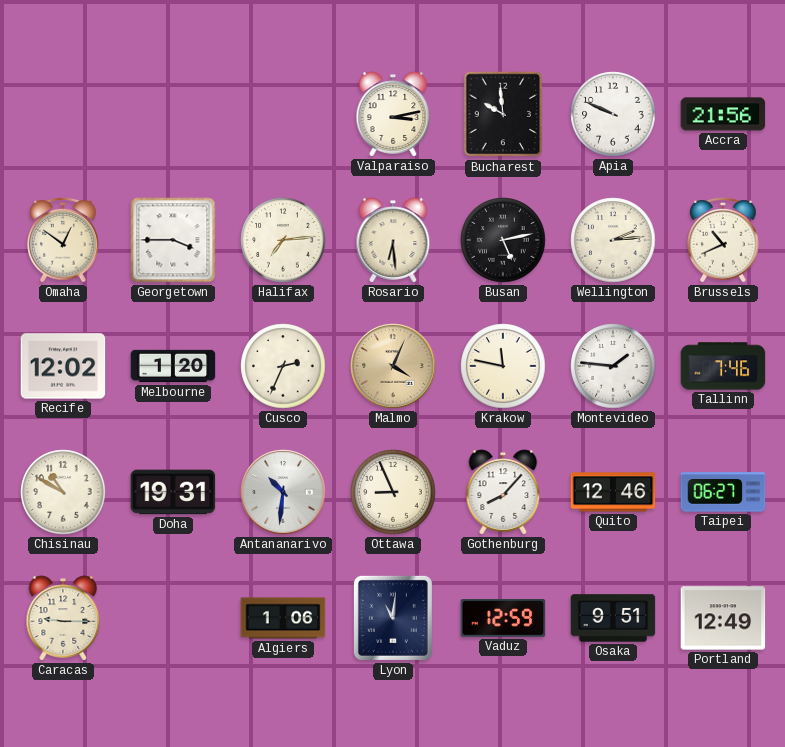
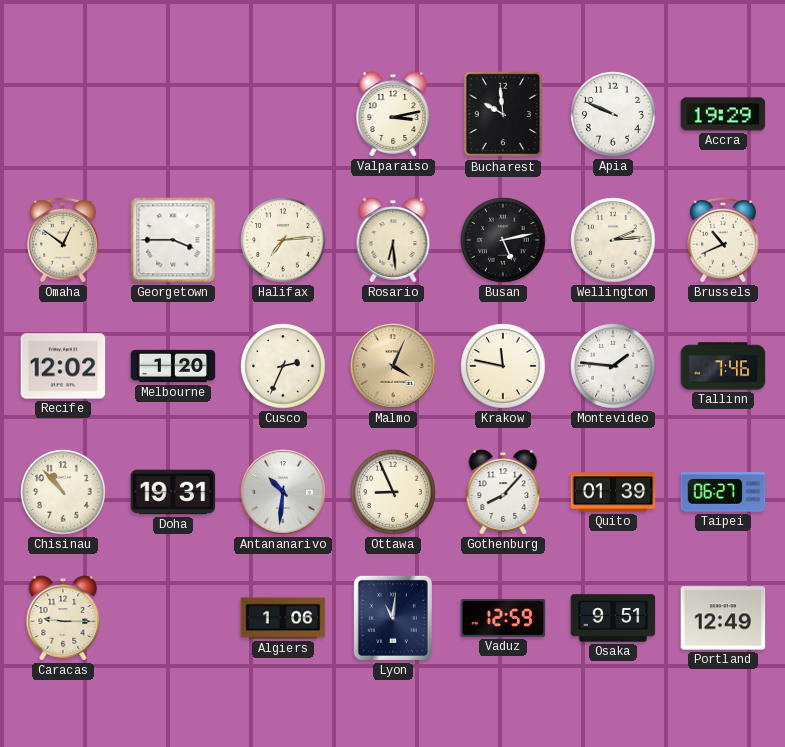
Accra: 21:56 -> 19:29 (723, 114)
Chisinau: 10:50 -> 10:53 (63, 492)
Quito: 12:46 -> 01:39 (613, 492)
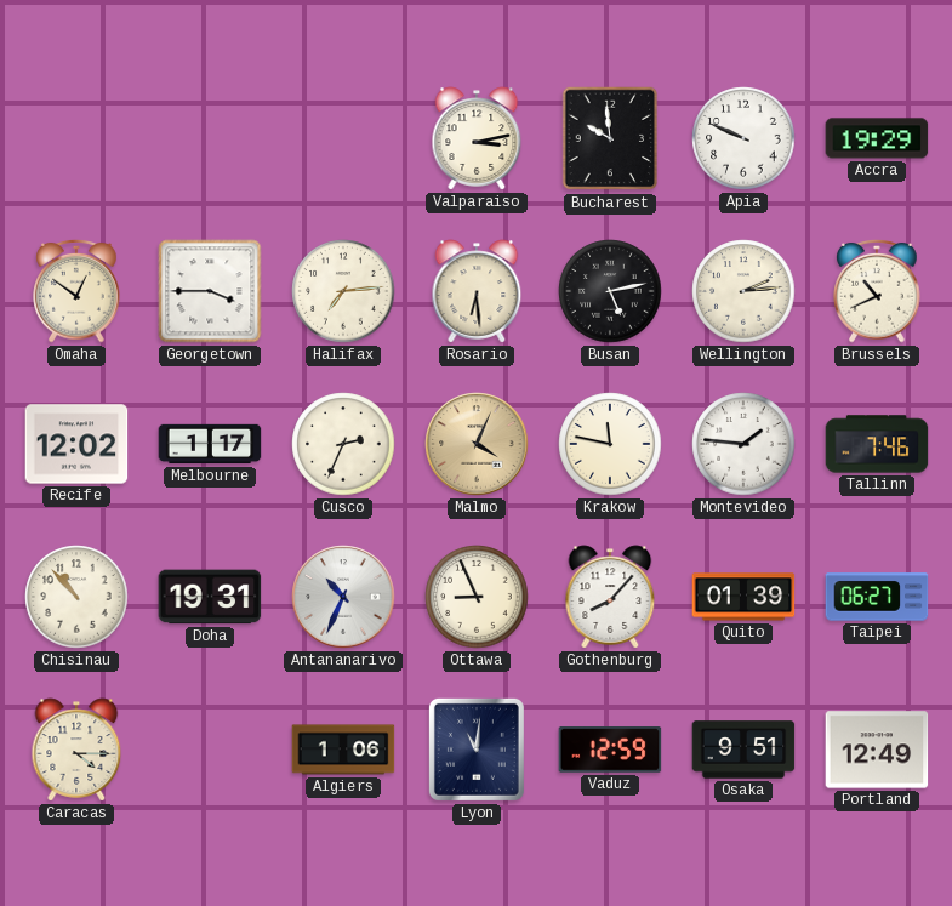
Melbourne: 1:20 -> 1:17 (210, 444)
Antananarivo: 10:31 -> 10:34 (343, 597)
Caracas: 9:15 -> 4:15 (76, 750)
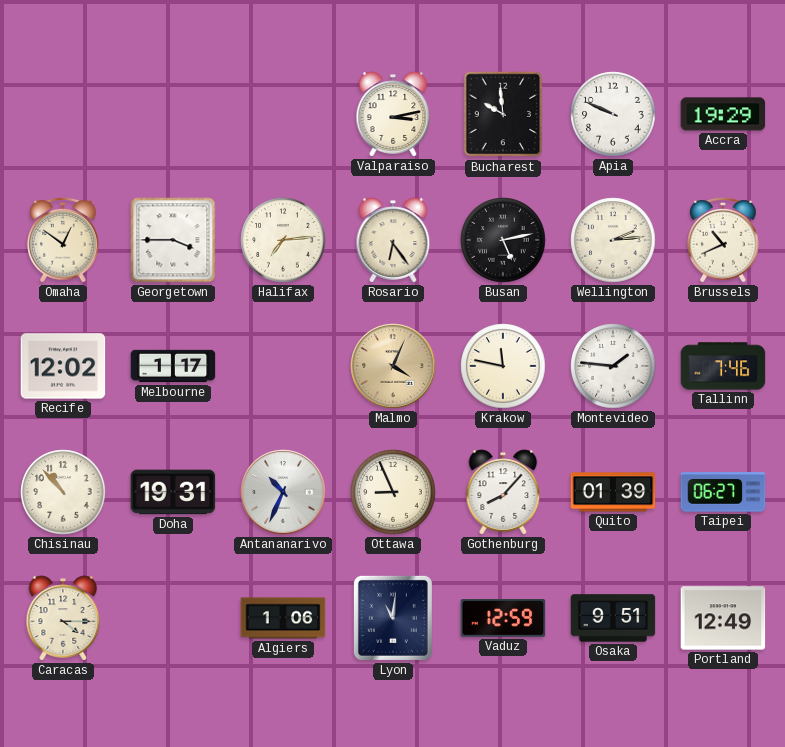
Rosario: 6:29 -> 6:24 (393, 240)
Cusco: 2:34 -> none (343, 444)
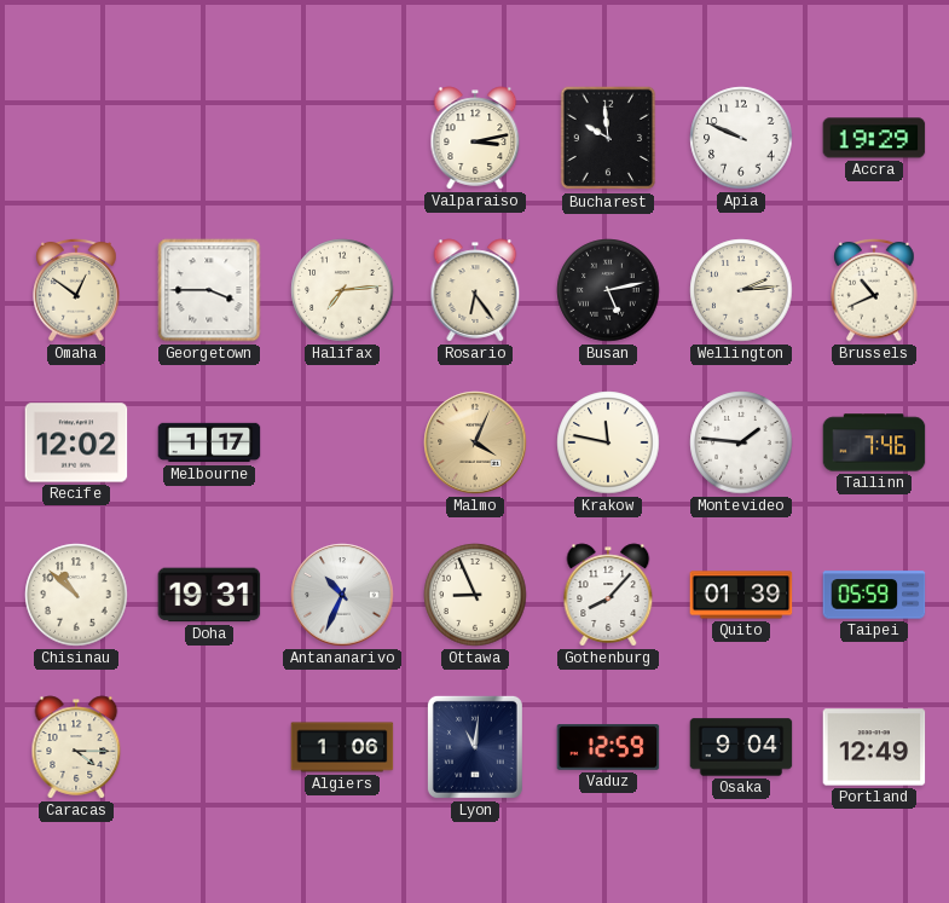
Chisinau: 10:53 -> 10:52 (76, 595)
Taipei: 06:27 -> 05:59 (874, 595)
Osaka: 9:51 -> 9:04 (741, 747)
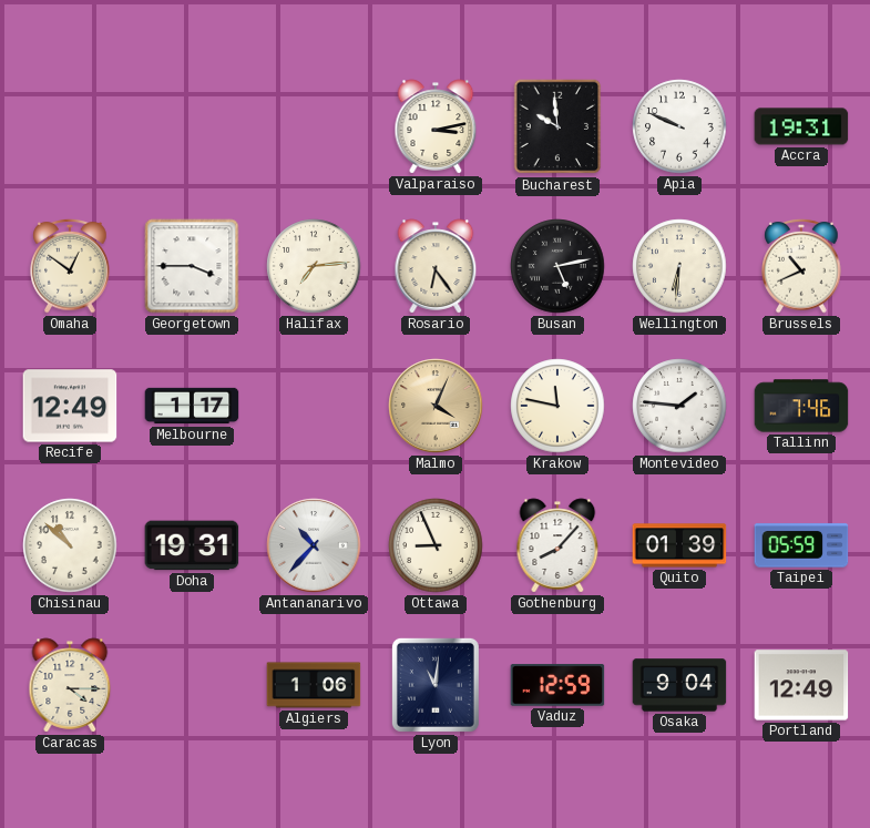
Accra: 19:29 -> 19:31 (801, 126)
Wellington: 2:14 -> 6:31 (679, 266)
Recife: 12:02 -> 12:49 (70, 406)
Antananarivo: 10:34 -> 10:37 (314, 545)
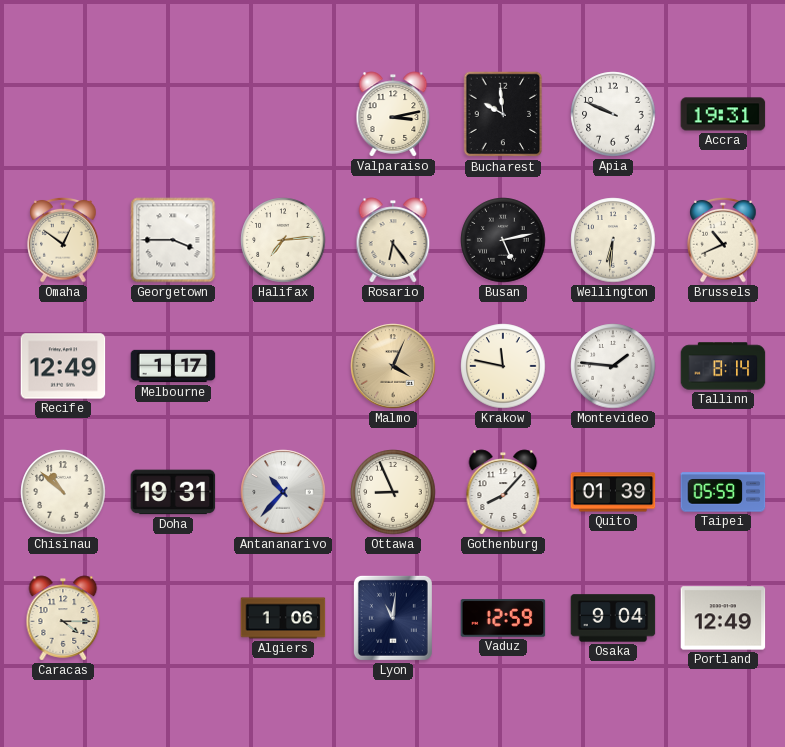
Tallinn: 7:46 -> 8:14 (723, 366)
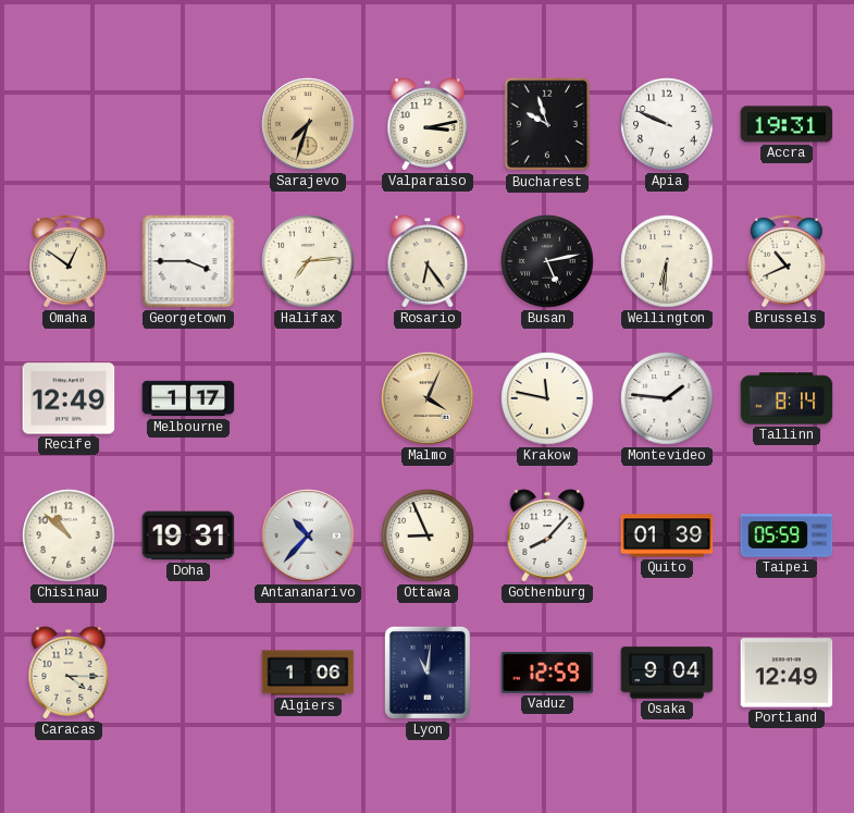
Sarajevo: none -> 7:33 (308, 124)
Bucharest: 9:59 -> 9:57 (547, 124)
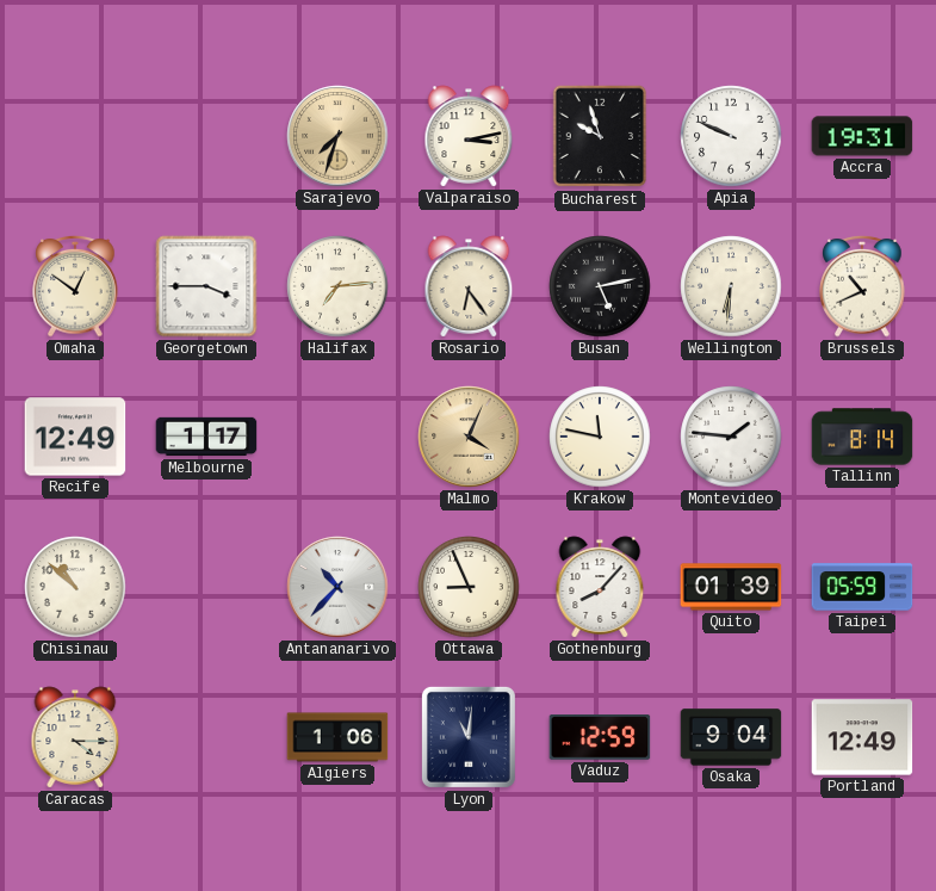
Doha: 19:31 -> none (188, 535)
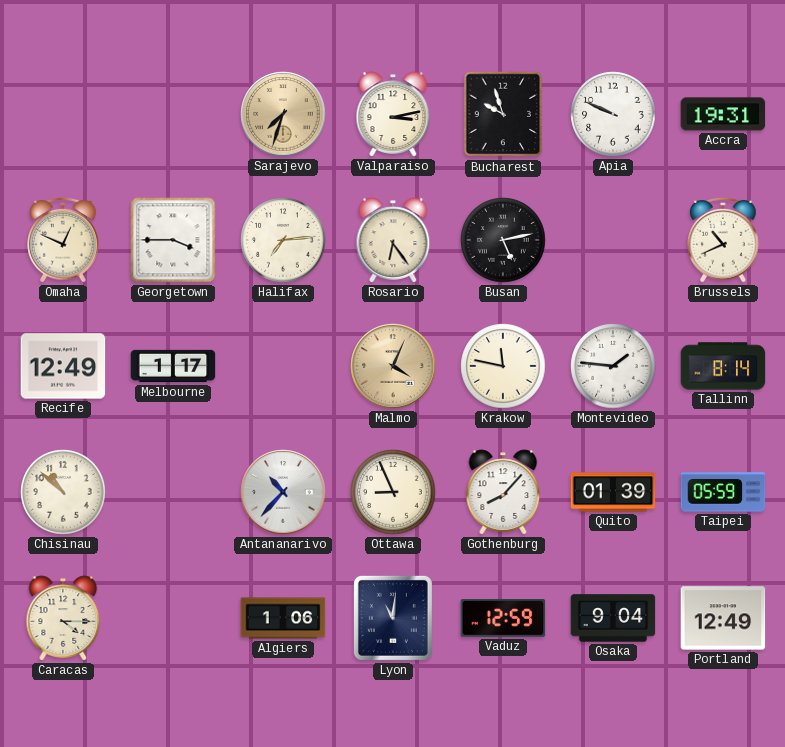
Omaha: 12:51 -> 12:49 (63, 240)
Wellington: 6:31 -> none (731, 286)
